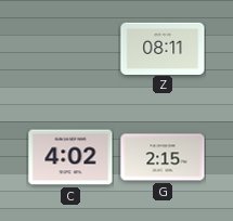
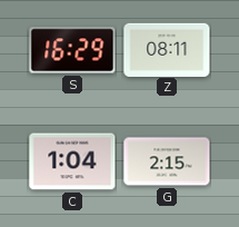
S: none -> 16:29 (72, 50)
C: 4:02 -> 1:04 (72, 161)
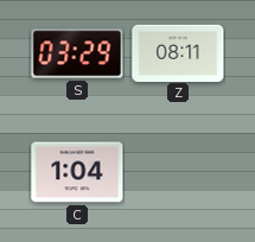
S: 16:29 -> 03:29 (77, 53)
G: 2:15 -> none (167, 161)
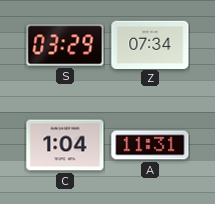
Z: 08:11 -> 07:34 (150, 44)
A: none -> 11:31 (150, 145)
